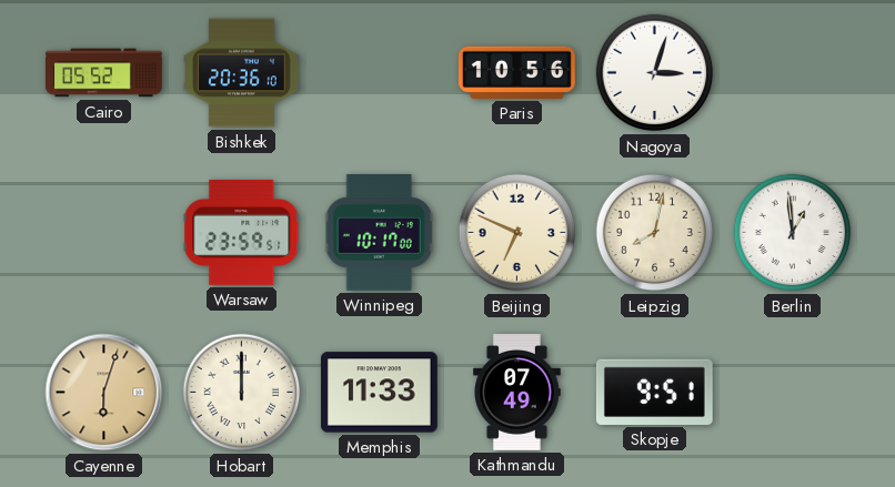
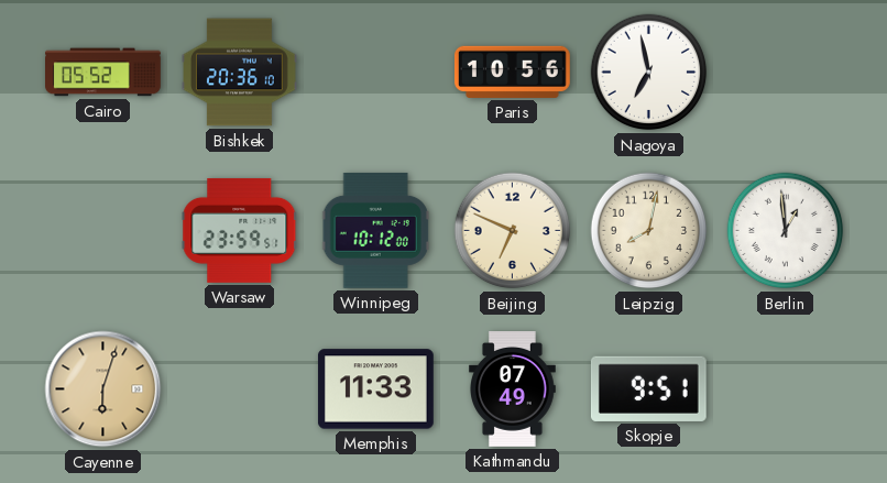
Nagoya: 3:03 -> 6:58 (649, 73)
Winnipeg: 10:17 -> 10:12 (375, 230)
Hobart: 12:00 -> none (242, 393)
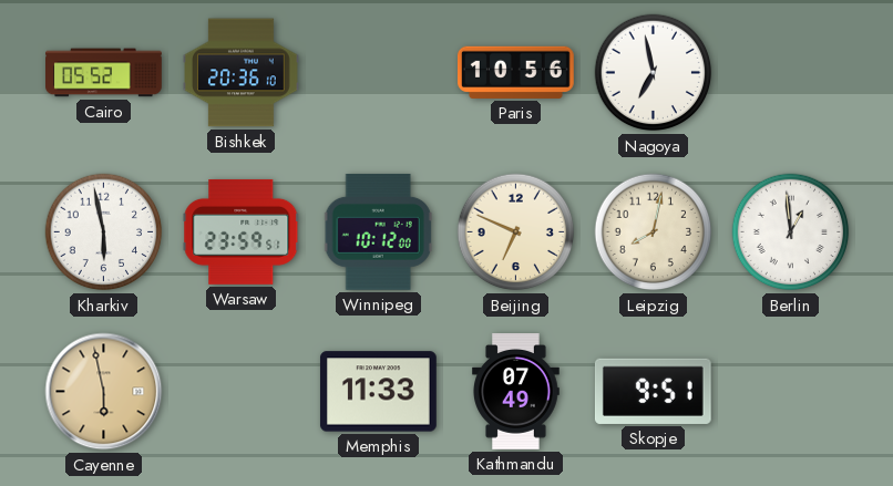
Kharkiv: none -> 5:58 (104, 232)
Cayenne: 6:03 -> 5:58 (104, 392)
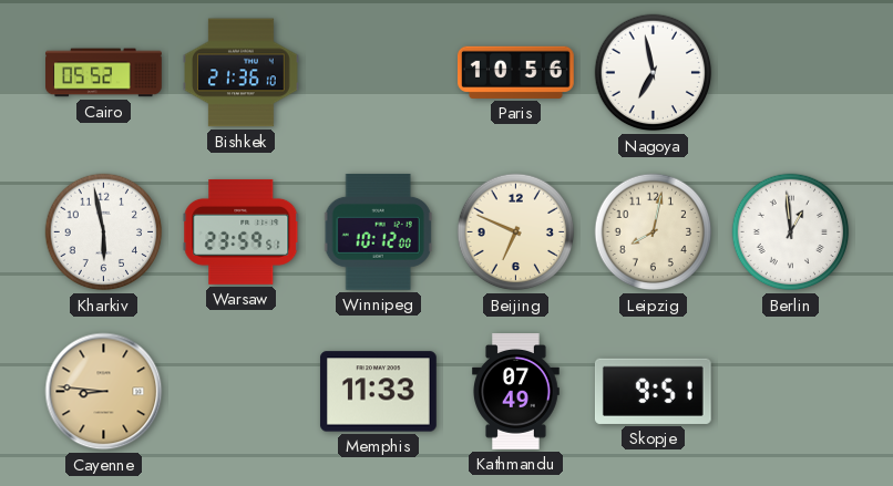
Bishkek: 20:36 -> 21:36 (242, 73)
Cayenne: 5:58 -> 8:46 (104, 392)
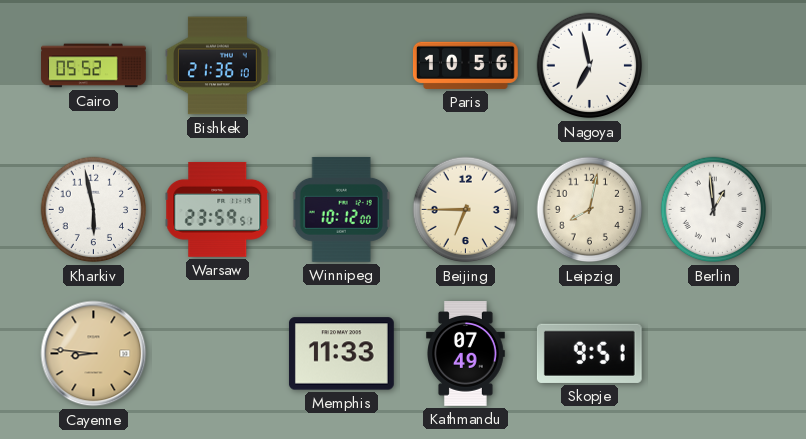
Beijing: 6:49 -> 6:45 (466, 210)
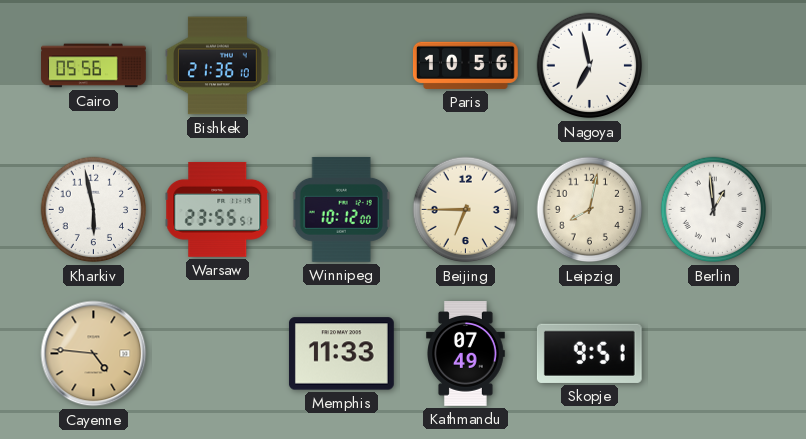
Cairo: 05:52 -> 05:56 (94, 66)
Warsaw: 23:59 -> 23:55 (218, 209)
Cayenne: 8:46 -> 4:46 (94, 354)
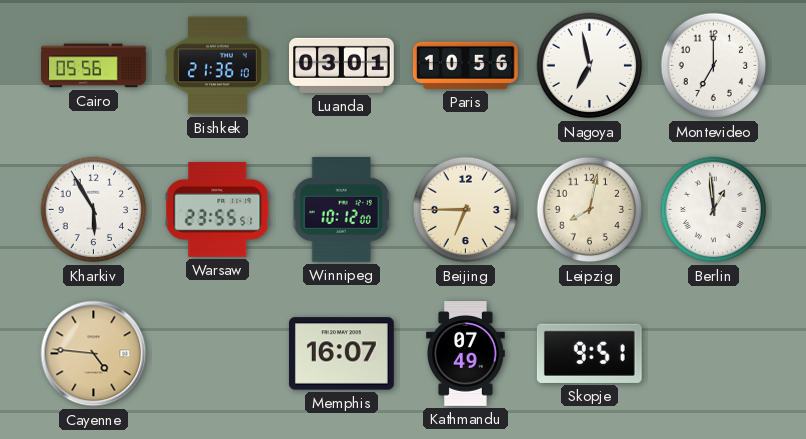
Luanda: none -> 03:01 (342, 65)
Montevideo: none -> 7:00 (714, 66)
Kharkiv: 5:58 -> 5:55 (94, 210)
Memphis: 11:33 -> 16:07 (341, 354)
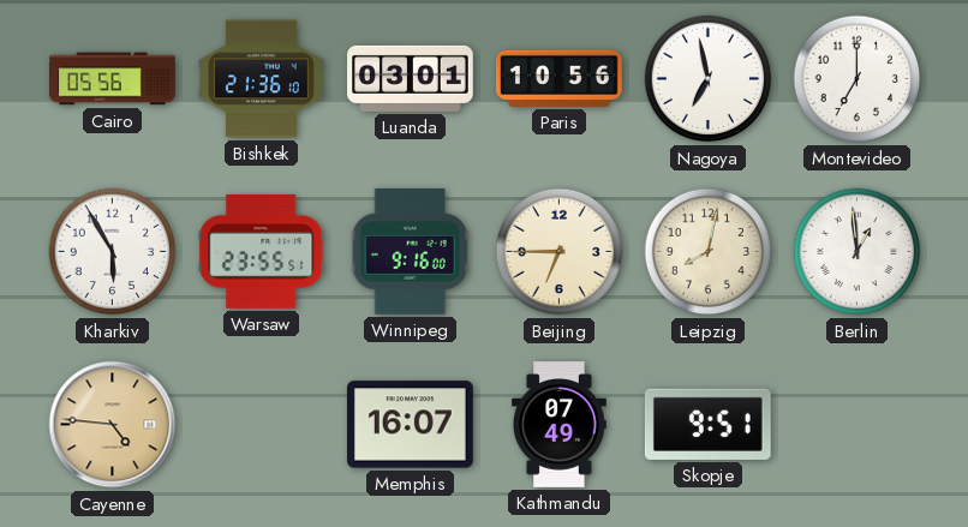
Winnipeg: 10:12 -> 9:16 (410, 251)
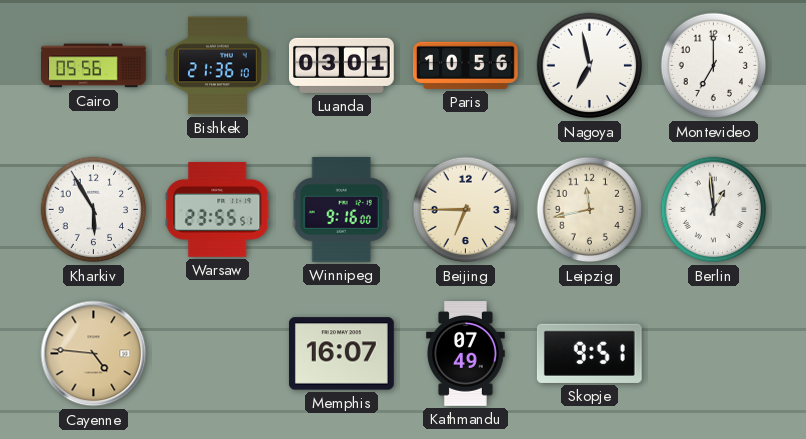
Leipzig: 8:02 -> 11:43 (590, 210)
